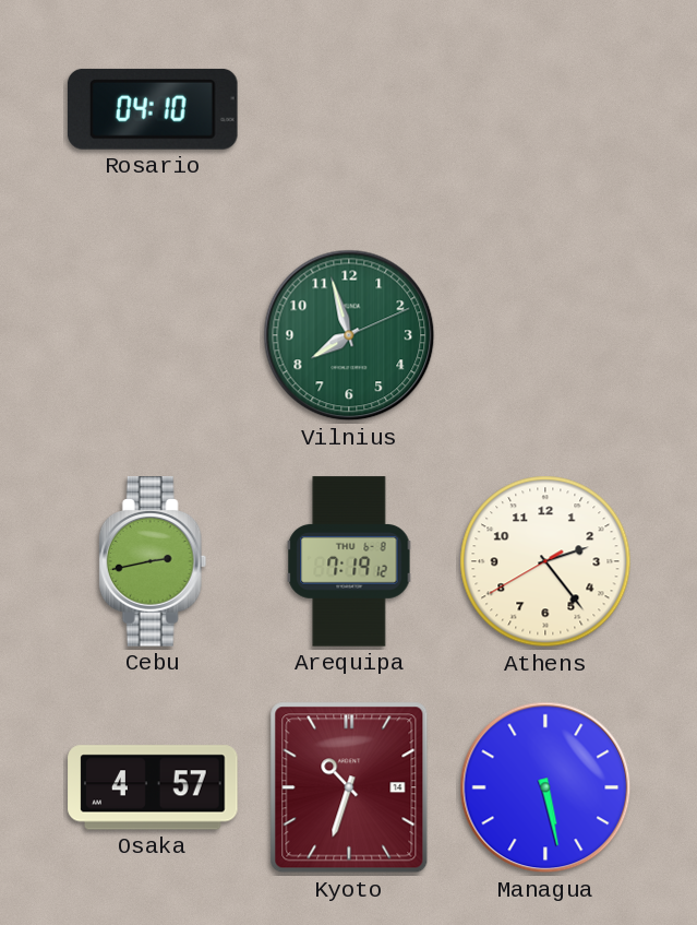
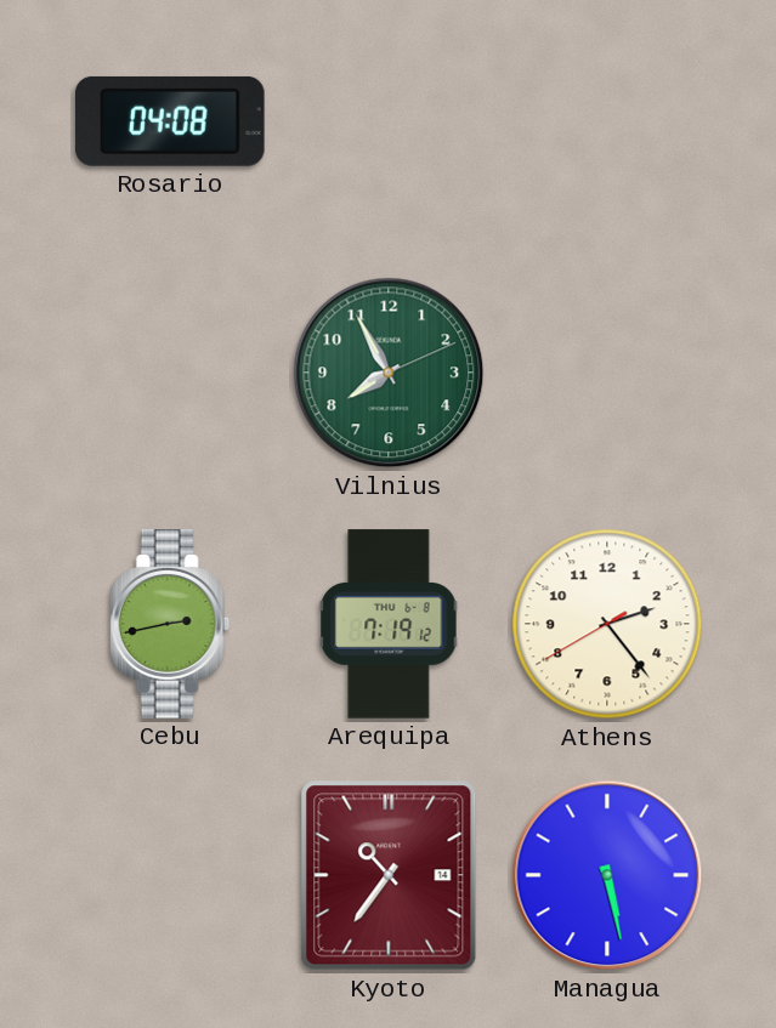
Rosario: 04:10 -> 04:08 (171, 121)
Vilnius: 7:57 -> 7:55 (389, 373)
Osaka: 4:57 -> none (153, 787)
Kyoto: 10:33 -> 10:36 (389, 875)
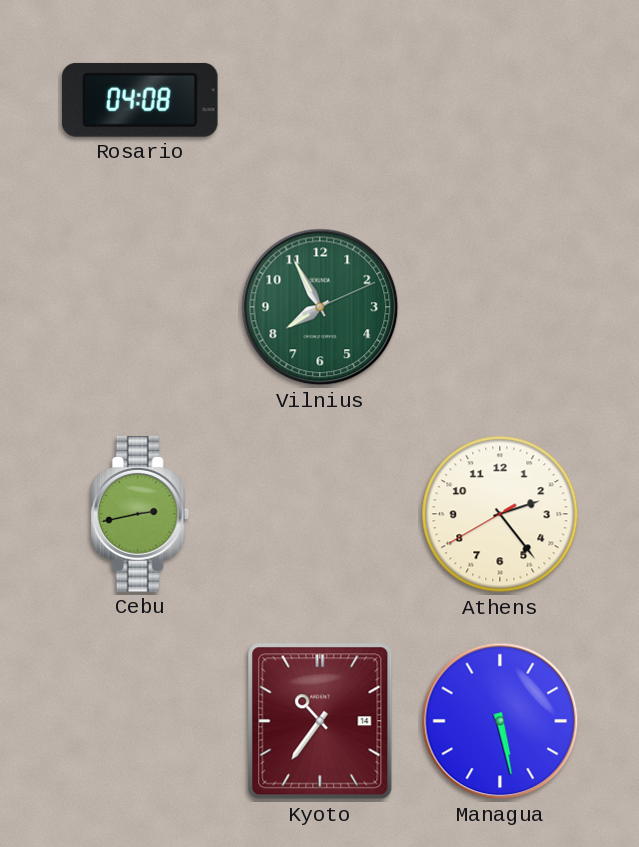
Arequipa: 7:19 -> none (389, 624)
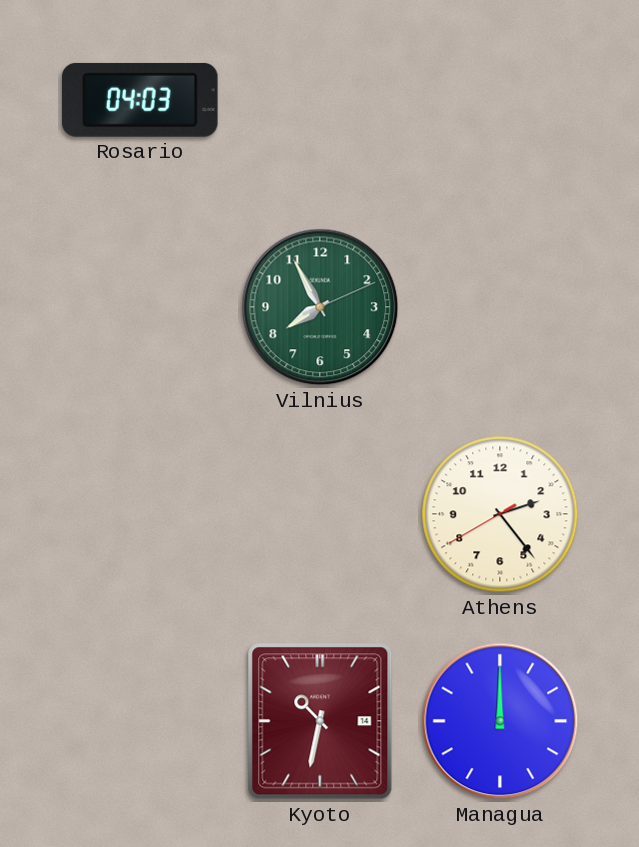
Rosario: 04:08 -> 04:03 (141, 100)
Cebu: 2:43 -> none (140, 514)
Kyoto: 10:36 -> 10:32 (320, 721)
Managua: 5:28 -> 12:00 (500, 721)
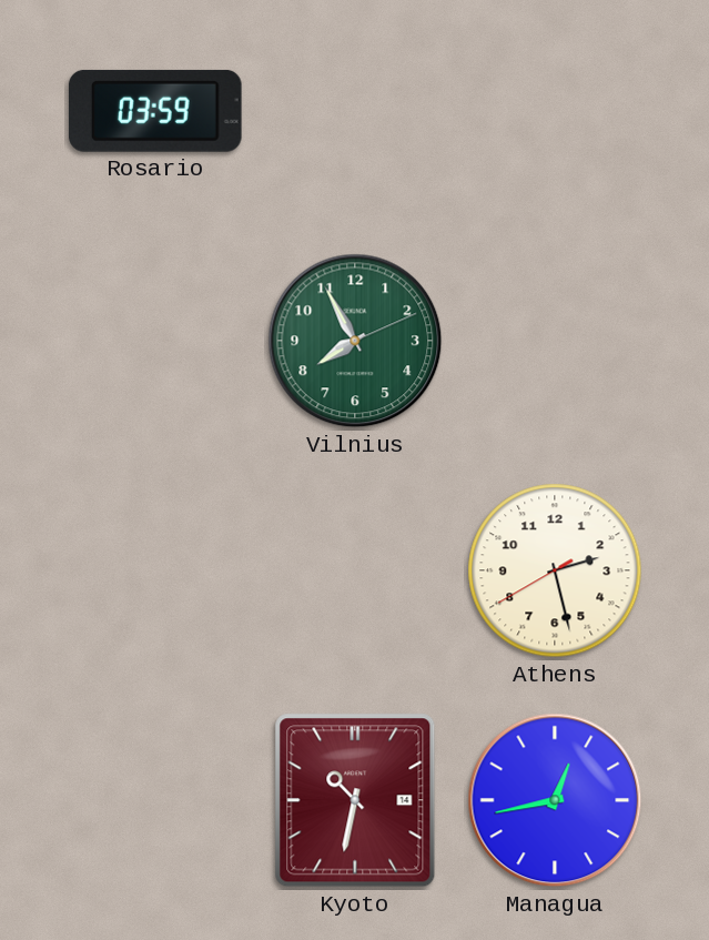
Rosario: 04:03 -> 03:59 (156, 111)
Athens: 2:23 -> 2:27 (555, 570)
Managua: 12:00 -> 12:43 (555, 800)
